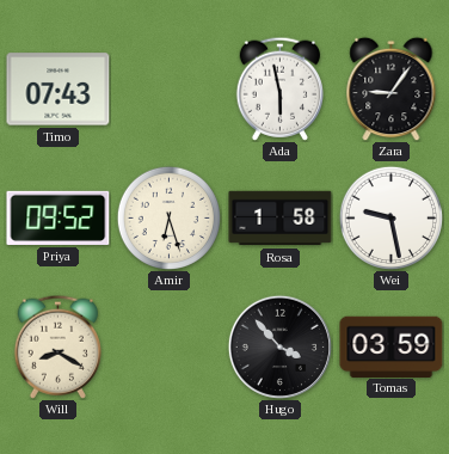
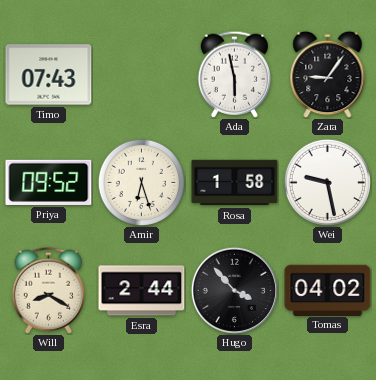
Esra: none -> 2:44 (142, 291)
Tomas: 03:59 -> 04:02 (328, 290)
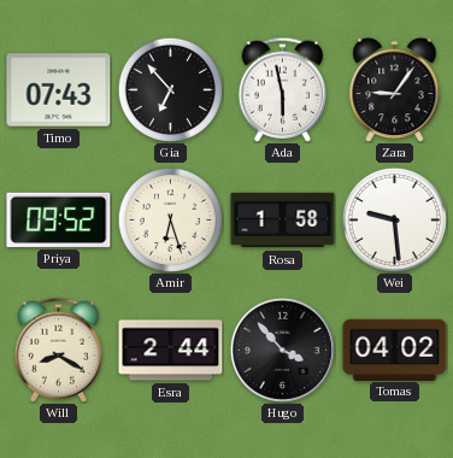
Gia: none -> 6:53 (170, 89)
Wei: 9:28 -> 9:29 (394, 219)
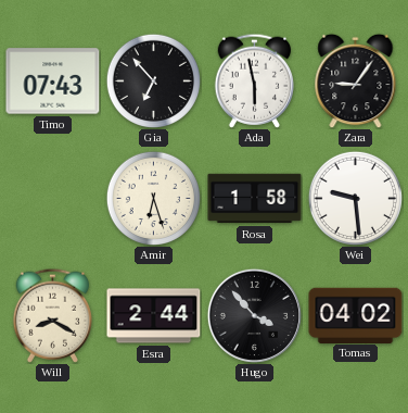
Priya: 09:52 -> none (59, 219)
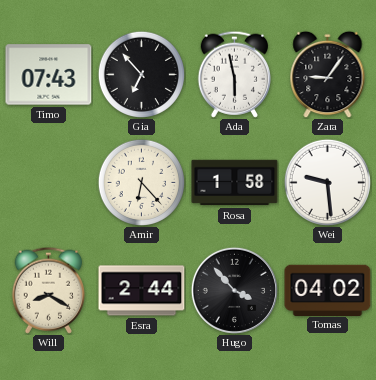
Amir: 6:27 -> 6:23 (141, 182)
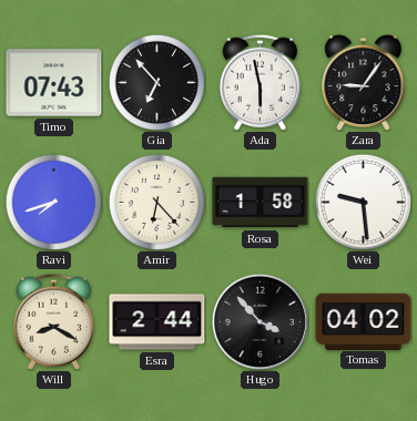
Ravi: none -> 7:42 (53, 202)
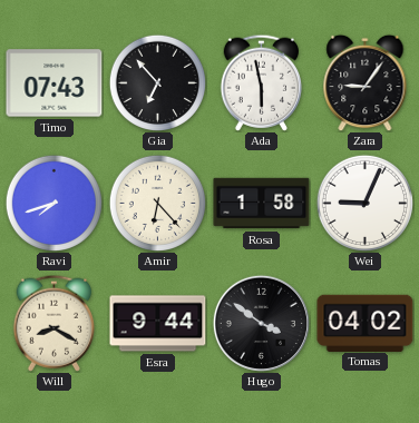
Wei: 9:29 -> 9:04 (364, 203)
Esra: 2:44 -> 9:44 (158, 324)
Hugo: 3:53 -> 3:51 (261, 323)
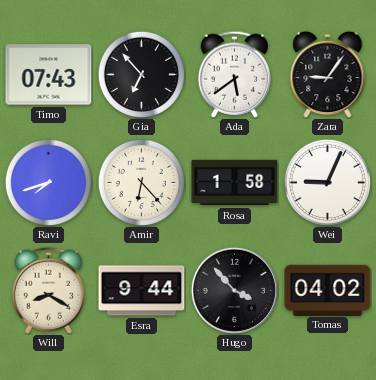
Ada: 5:58 -> 5:39 (234, 74)
Hugo: 3:51 -> 3:53 (234, 290)
